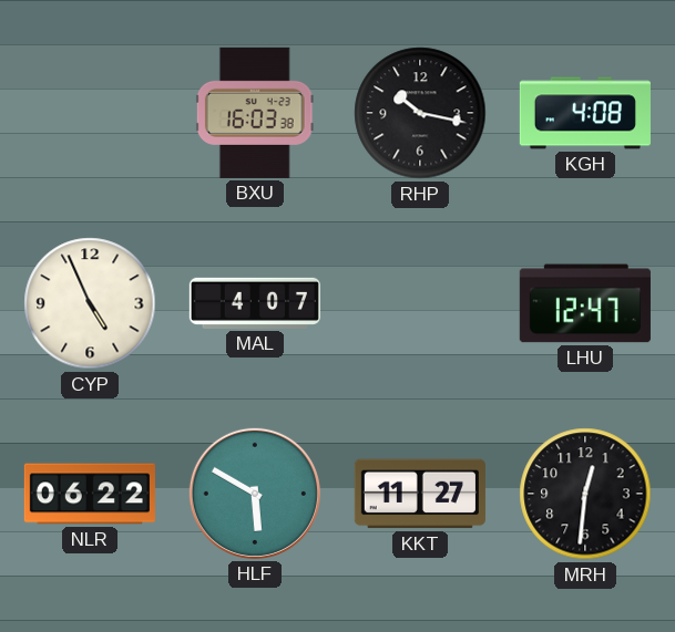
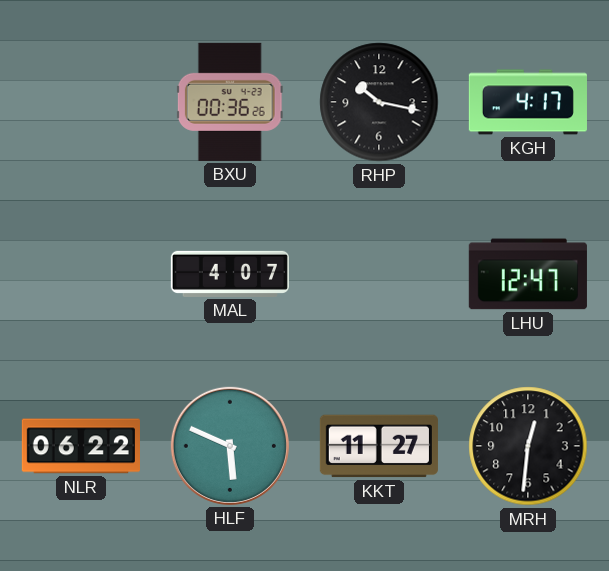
BXU: 16:03 -> 00:36 (230, 102)
KGH: 4:08 -> 4:17 (528, 102)
CYP: 4:56 -> none (90, 303)
HLF: 5:50 -> 5:49 (230, 446)
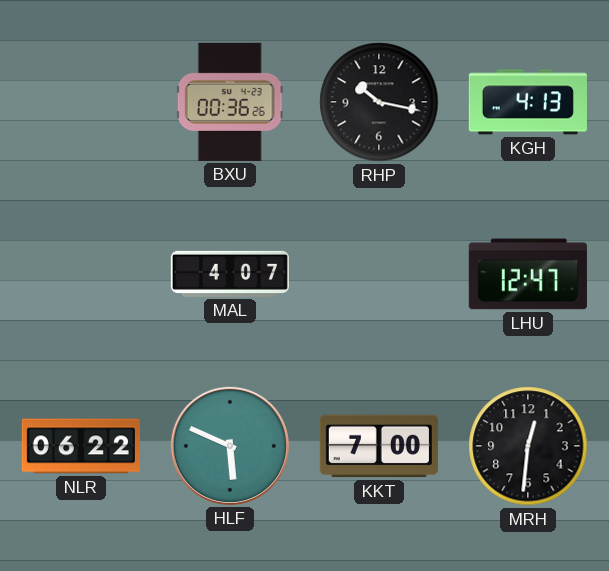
KGH: 4:17 -> 4:13 (528, 102)
KKT: 11:27 -> 7:00 (379, 446)
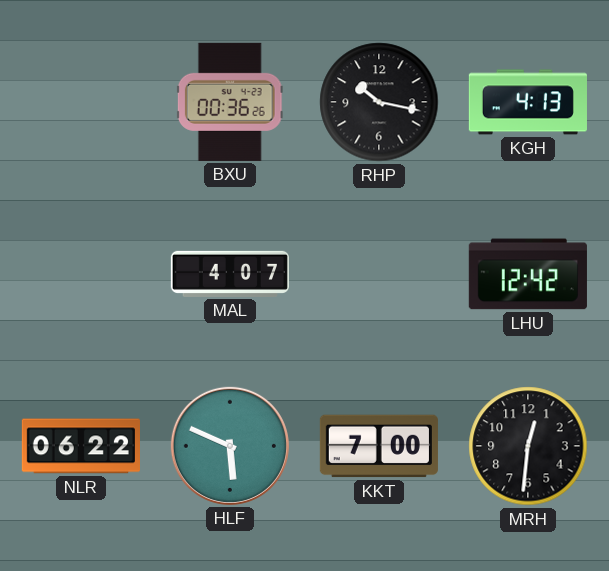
LHU: 12:47 -> 12:42 (528, 274)
